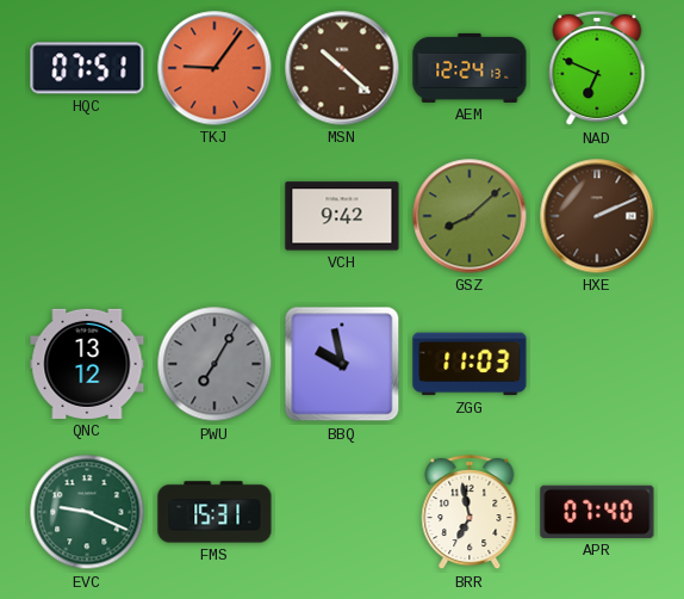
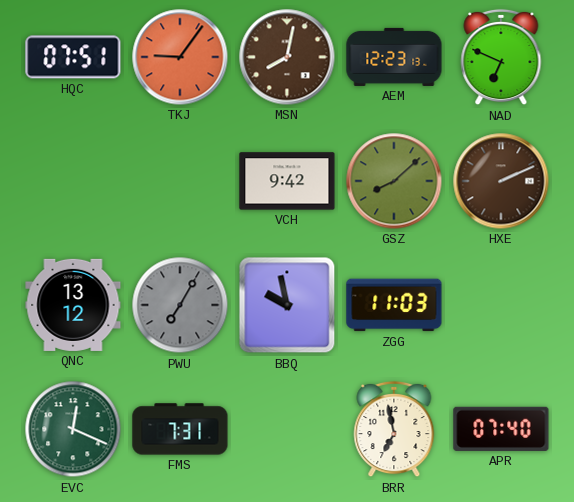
MSN: 10:22 -> 8:02 (287, 57)
AEM: 12:24 -> 12:23 (394, 57)
EVC: 9:19 -> 12:19 (73, 429)
FMS: 15:31 -> 7:31 (180, 429)
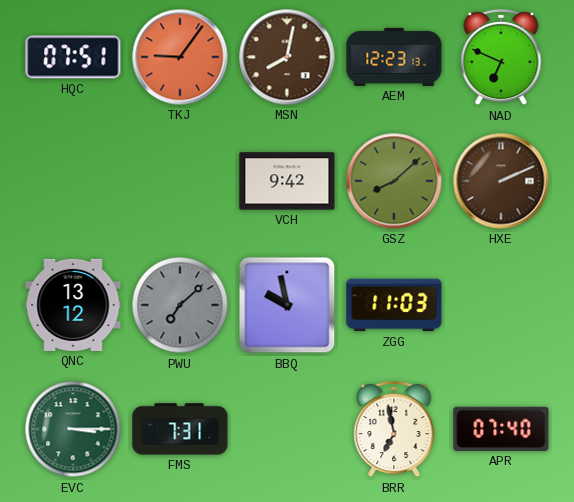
PWU: 7:05 -> 7:08 (180, 305)
EVC: 12:19 -> 3:15 (73, 429)
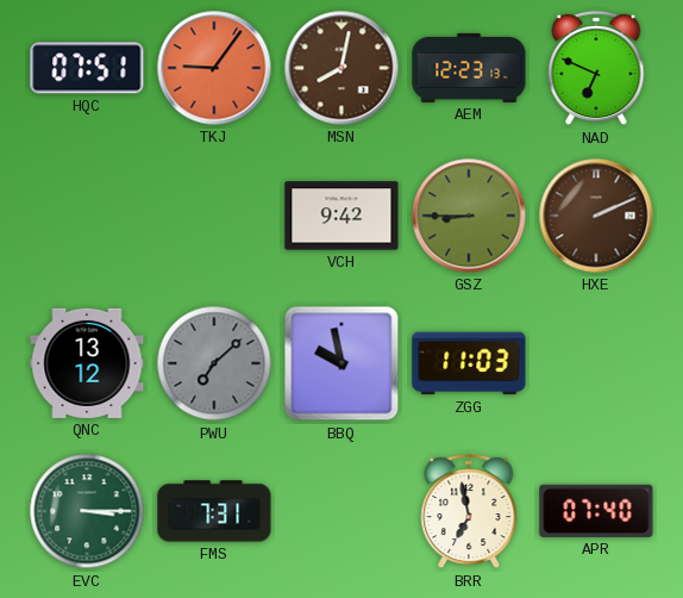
GSZ: 8:08 -> 8:45 (469, 216)
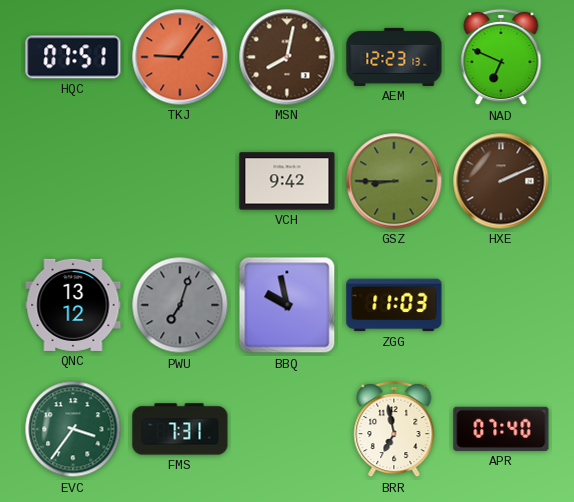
PWU: 7:08 -> 7:03 (180, 305)
EVC: 3:15 -> 3:36 (73, 429)
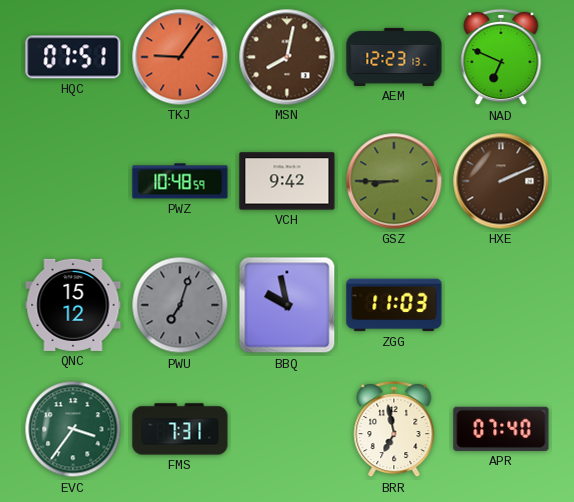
PWZ: none -> 10:48 (180, 181)
QNC: 13:12 -> 15:12 (73, 305)
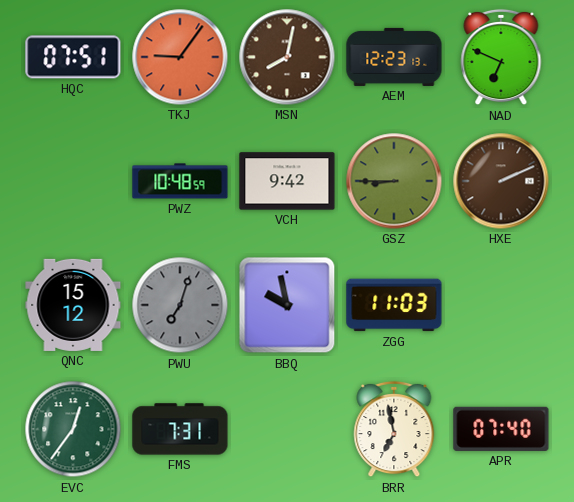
EVC: 3:36 -> 12:36 (73, 429)
